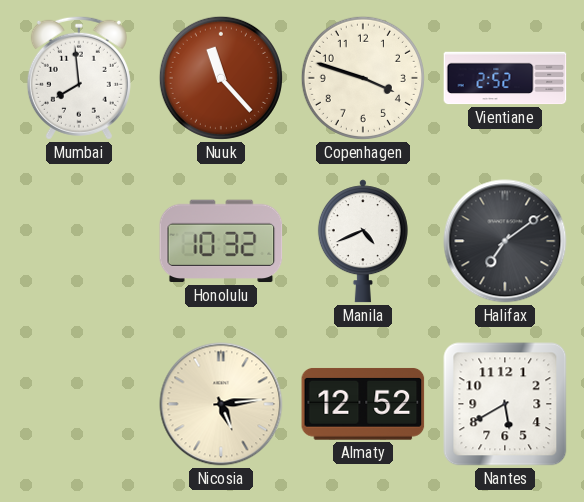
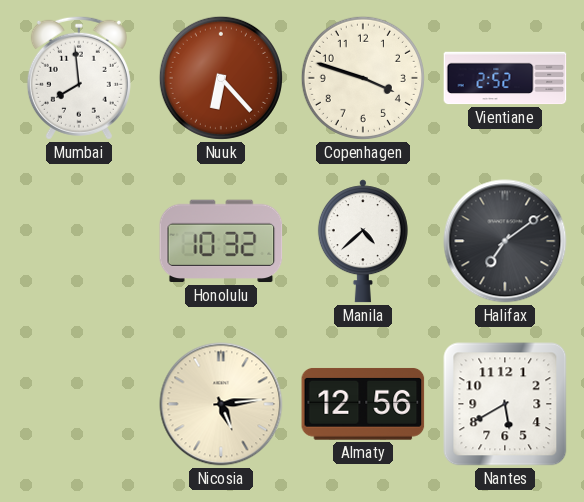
Nuuk: 11:23 -> 6:23 (221, 78)
Manila: 4:41 -> 4:38 (363, 241)
Almaty: 12:52 -> 12:56 (363, 404)
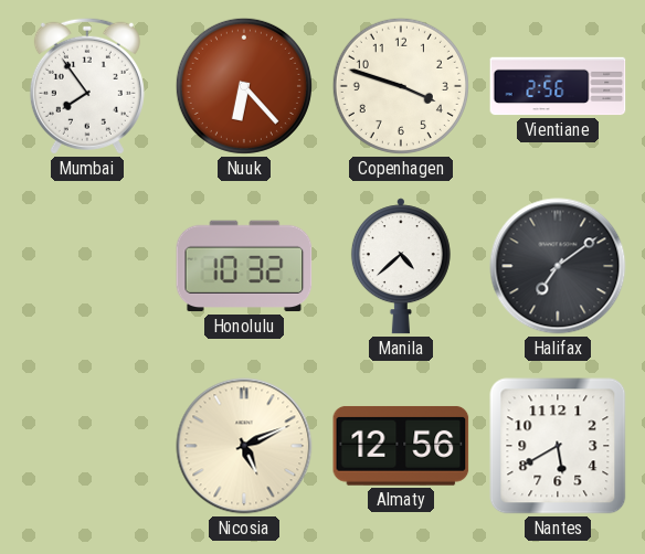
Mumbai: 7:59 -> 7:54 (87, 86)
Vientiane: 2:52 -> 2:56 (558, 86)
Nicosia: 5:14 -> 5:11 (244, 446)
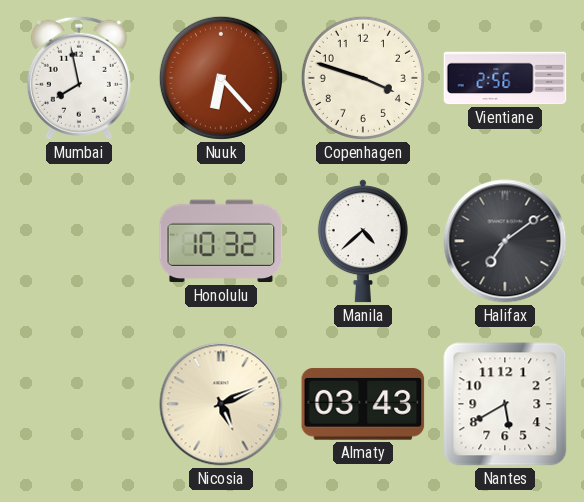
Mumbai: 7:54 -> 7:58 (79, 78)
Almaty: 12:56 -> 03:43 (363, 404)
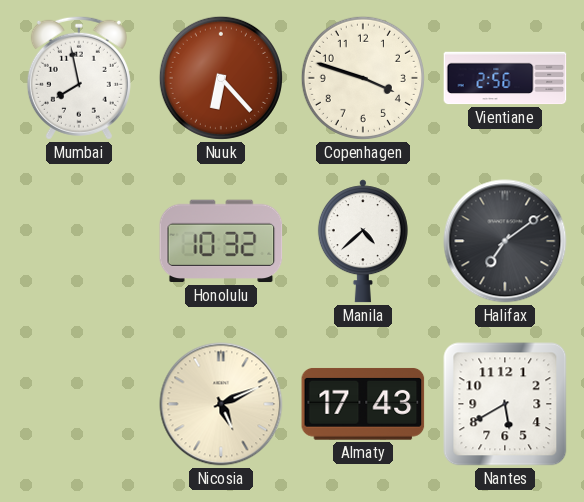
Almaty: 03:43 -> 17:43 (363, 404)
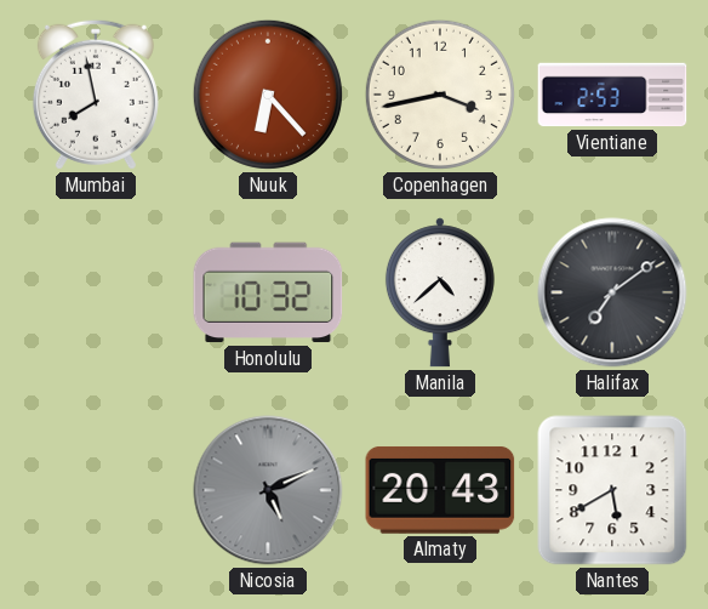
Copenhagen: 3:48 -> 3:43 (440, 95)
Vientiane: 2:56 -> 2:53 (612, 95)
Nicosia dial: cream -> grey (268, 490)
Almaty: 17:43 -> 20:43 (440, 490)
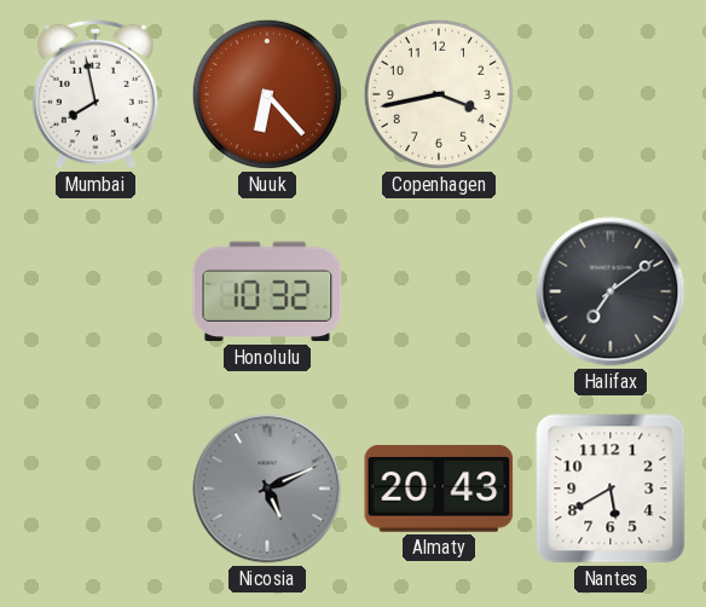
Vientiane: 2:53 -> none (612, 95)
Manila: 4:38 -> none (440, 292)
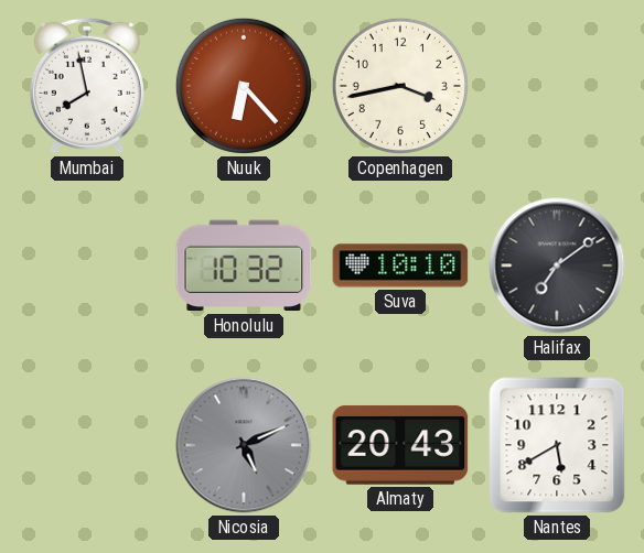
Suva: none -> 10:10 (400, 265)
